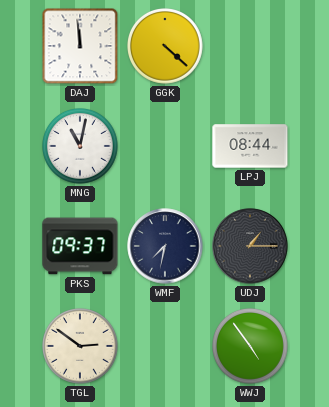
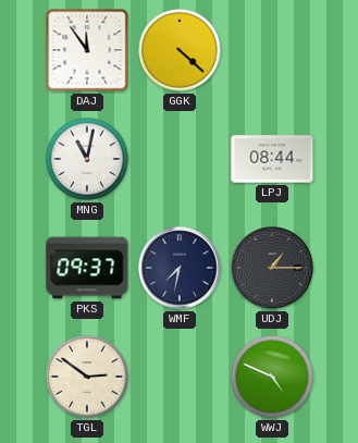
DAJ: 11:59 -> 11:54 (87, 50)
WWJ: 4:54 -> 4:49 (273, 378)
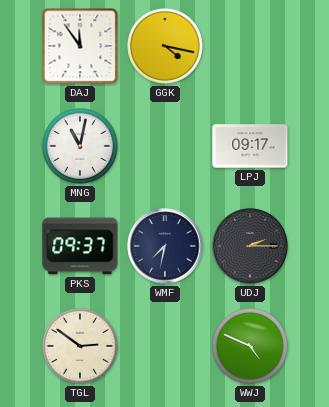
GGK: 4:22 -> 4:17 (166, 47)
LPJ: 08:44 -> 09:17 (250, 146)
UDJ: 1:15 -> 2:15 (250, 246)
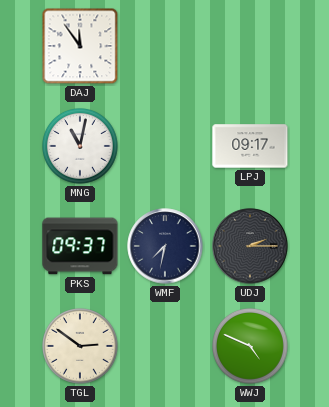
GGK: 4:17 -> none (166, 47)
